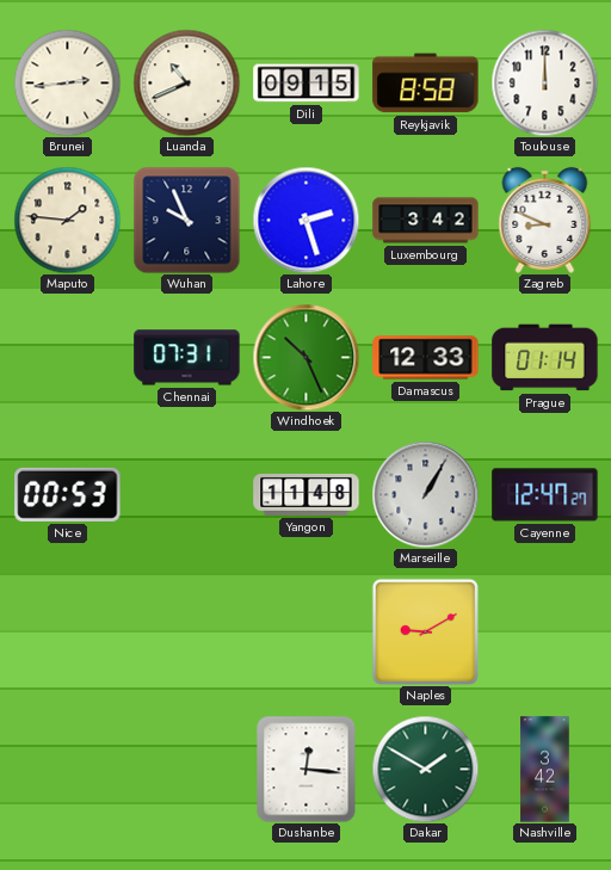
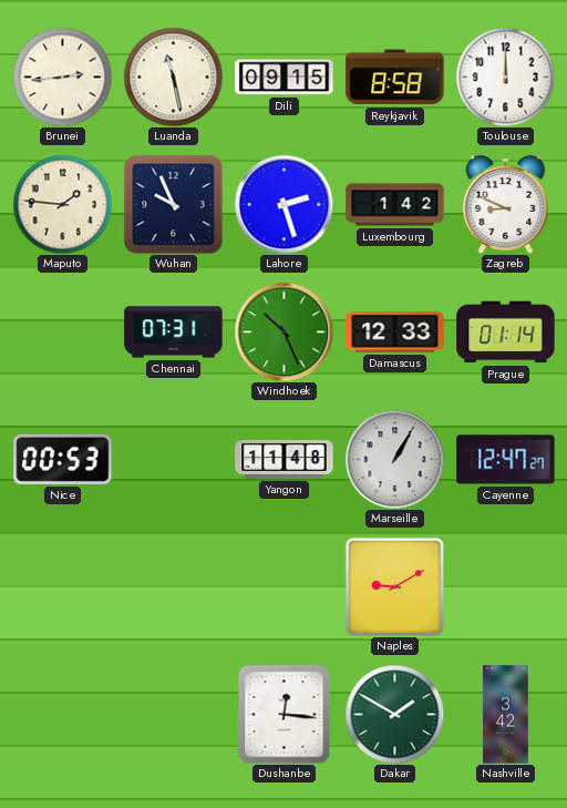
Luanda: 10:41 -> 11:28 (173, 76)
Luxembourg: 3:42 -> 1:42 (395, 205)
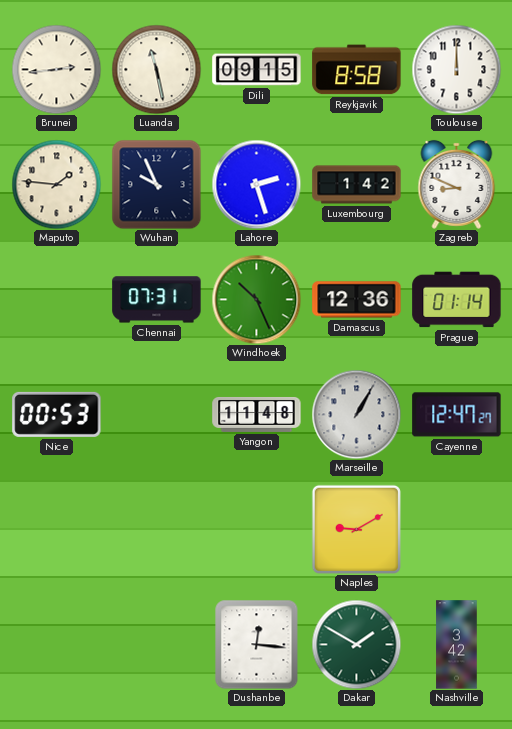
Damascus: 12:33 -> 12:36 (357, 300)
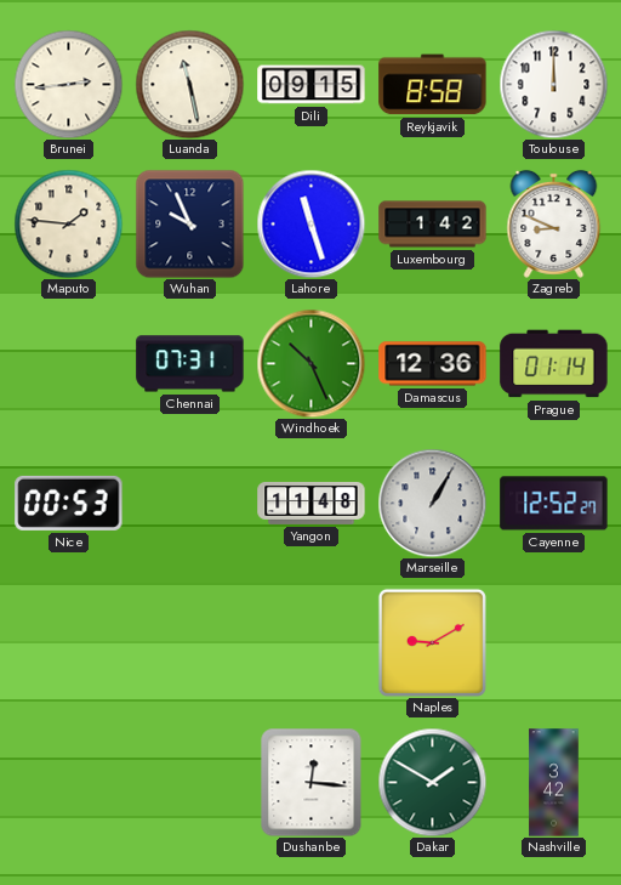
Lahore: 2:27 -> 11:27 (310, 223)
Cayenne: 12:47 -> 12:52 (554, 504)
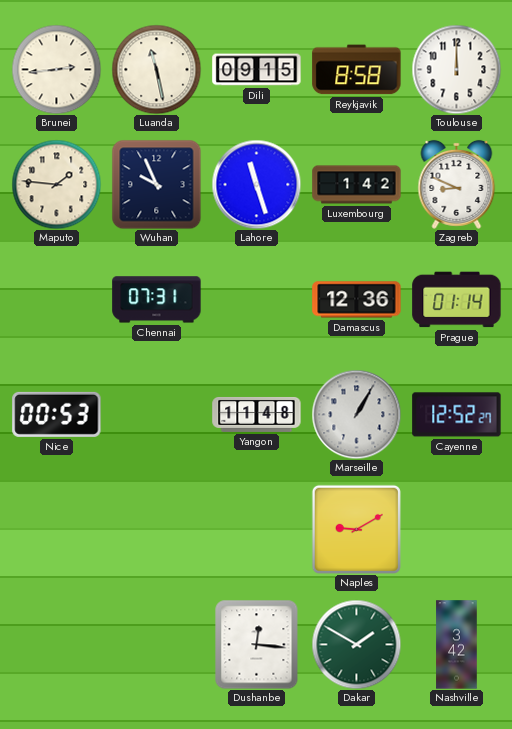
Windhoek: 10:26 -> none (310, 363)
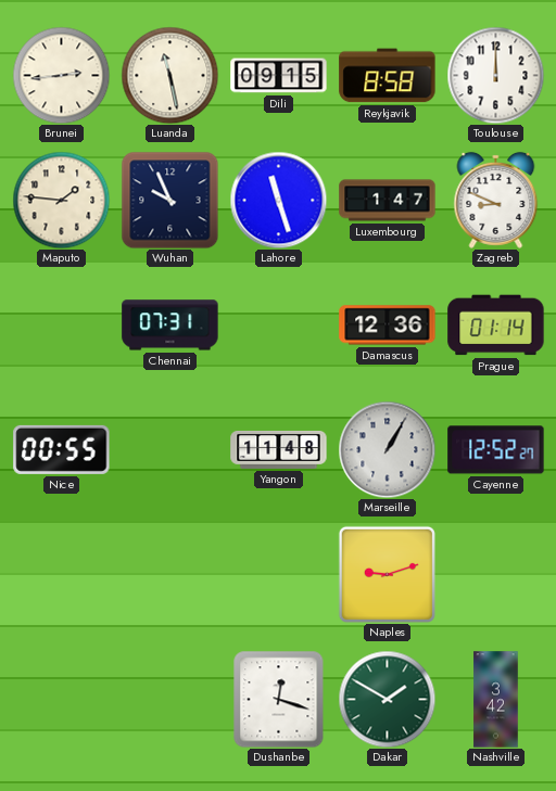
Luxembourg: 1:42 -> 1:47 (388, 201)
Nice: 00:53 -> 00:55 (62, 449)
Naples: 9:10 -> 9:12 (387, 574)
Dushanbe: 12:16 -> 12:18 (279, 699)
